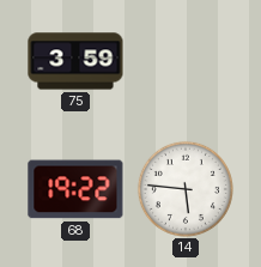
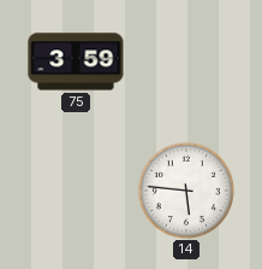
68: 19:22 -> none (75, 189)
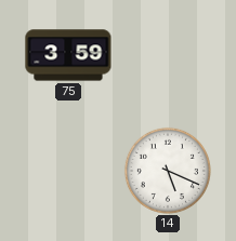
14: 5:46 -> 5:19 (168, 171)
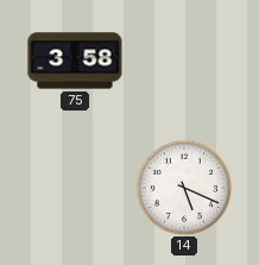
75: 3:59 -> 3:58 (75, 61)
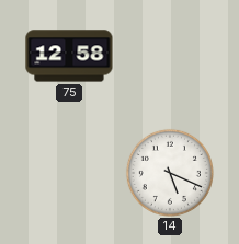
75: 3:58 -> 12:58 (69, 56)
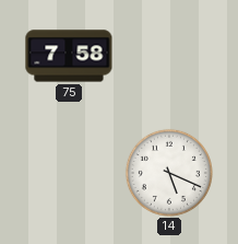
75: 12:58 -> 7:58 (69, 56)
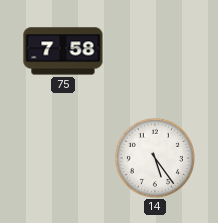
14: 5:19 -> 5:24 (155, 158)
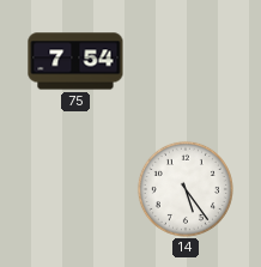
75: 7:58 -> 7:54 (75, 61)
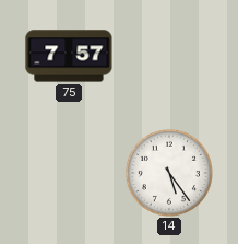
75: 7:54 -> 7:57 (69, 56)
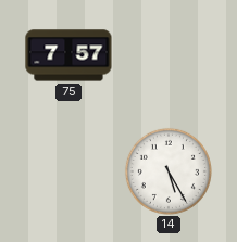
14: 5:24 -> 5:25 (169, 171)
